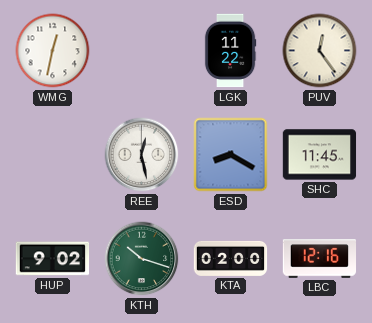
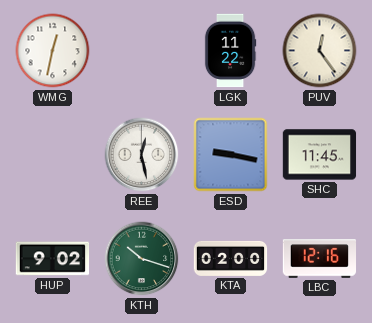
ESD: 8:20 -> 9:17 (231, 155)
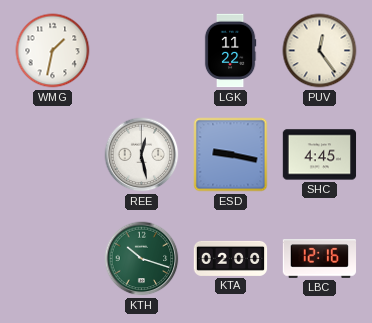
WMG: 12:32 -> 1:32 (53, 51)
SHC: 11:45 -> 4:45 (320, 155)
HUP: 9:02 -> none (53, 259)
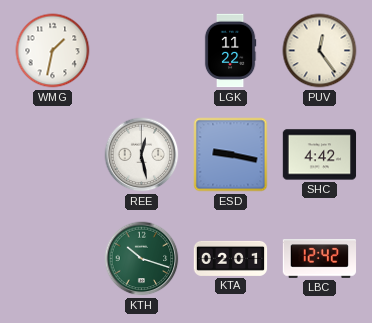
SHC: 4:45 -> 4:42 (320, 155)
KTA: 02:00 -> 02:01 (231, 258)
LBC: 12:16 -> 12:42 (320, 259)
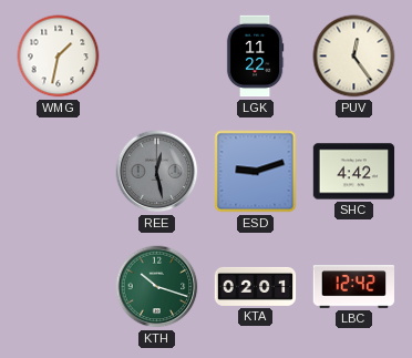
REE dial: white -> grey (157, 172)
ESD: 9:17 -> 9:12 (256, 172)
